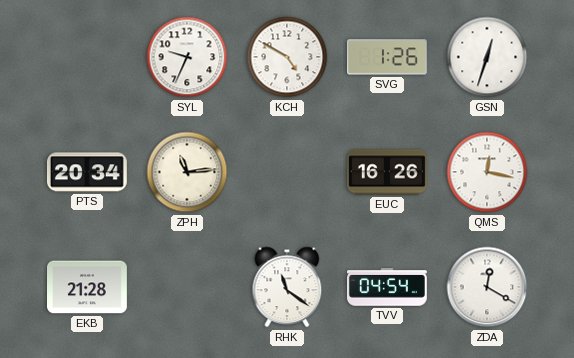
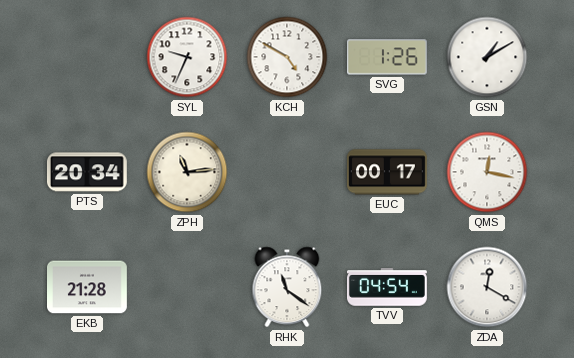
GSN: 12:33 -> 1:10 (487, 57)
EUC: 16:26 -> 00:17 (387, 172)
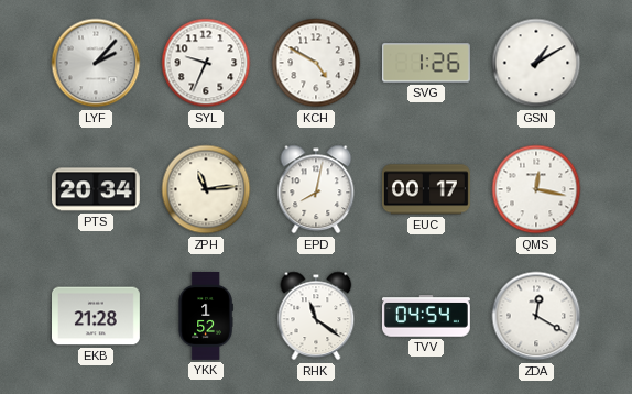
LYF: none -> 2:07 (96, 63)
EPD: none -> 8:02 (316, 189)
YKK: none -> 1:52 (206, 317)
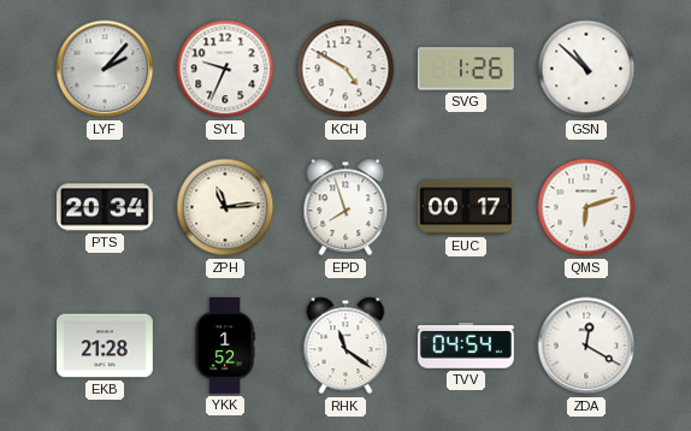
GSN: 1:10 -> 10:52 (586, 69)
EPD: 8:02 -> 7:57 (345, 207)
QMS: 12:17 -> 6:12 (586, 207)
